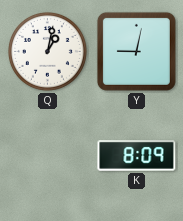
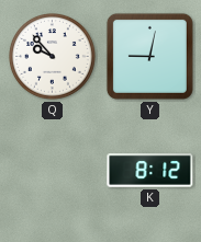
Q: 1:02 -> 9:53 (52, 56)
K: 8:09 -> 8:12 (150, 171)
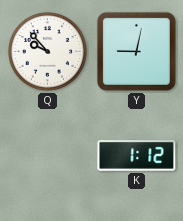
K: 8:12 -> 1:12 (137, 156)
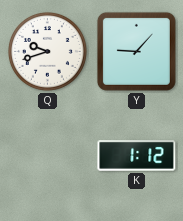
Q: 9:53 -> 9:42 (47, 51)
Y: 9:02 -> 9:07 (136, 51)
